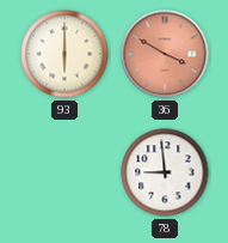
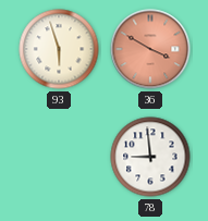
93: 6:00 -> 5:57 (59, 49)
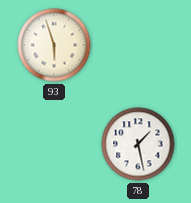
36: 3:50 -> none (150, 49)
78: 8:59 -> 1:28 (138, 144)
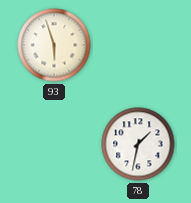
78: 1:28 -> 1:32 (138, 144)
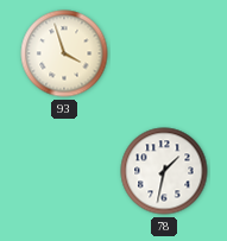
93: 5:57 -> 3:57 (64, 53)
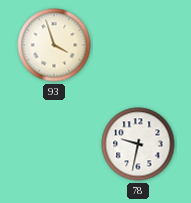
78: 1:32 -> 9:32 (138, 144)
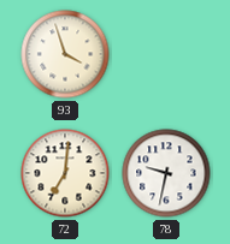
72: none -> 7:01 (65, 173)
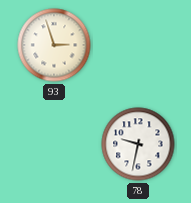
93: 3:57 -> 2:57 (54, 45)
72: 7:01 -> none (65, 173)
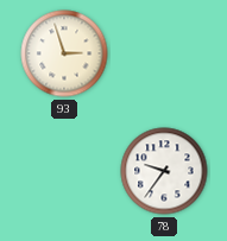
78: 9:32 -> 9:36 (164, 171)
